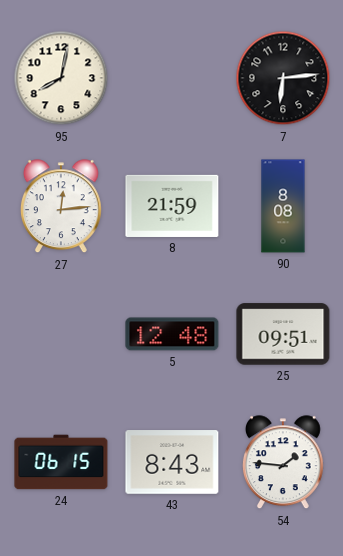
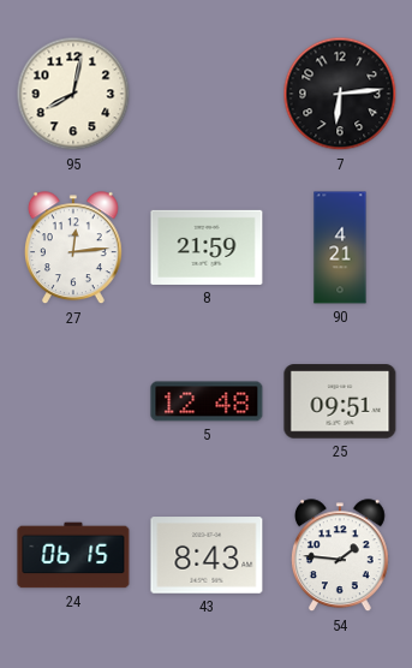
90: 8:08 -> 4:21 (340, 247)
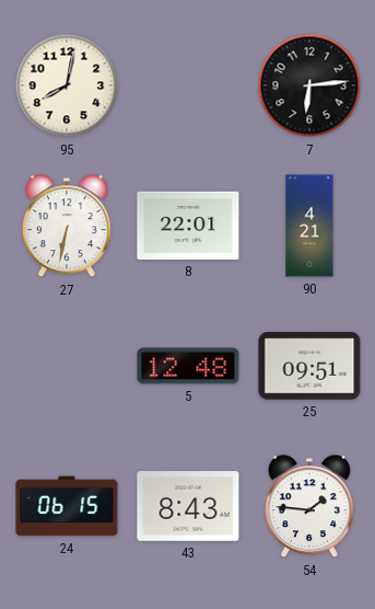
27: 12:14 -> 6:32 (67, 227)
8: 21:59 -> 22:01 (188, 226)
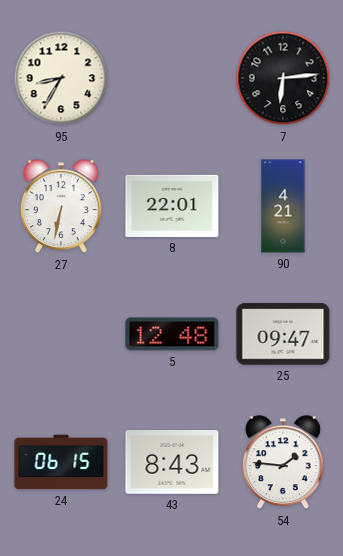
95: 8:02 -> 8:35 (61, 78)
25: 09:51 -> 09:47 (283, 334)
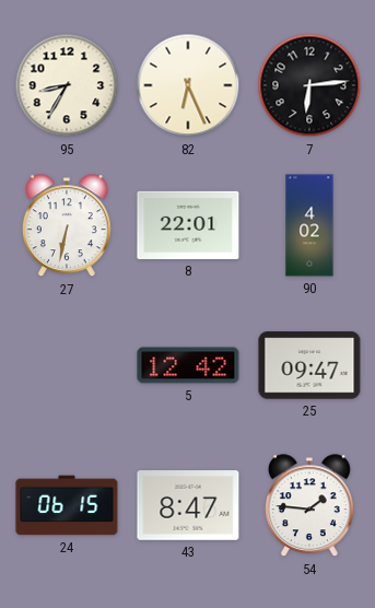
82: none -> 6:26 (188, 85)
90: 4:21 -> 4:02 (309, 225)
5: 12:48 -> 12:42 (188, 365)
43: 8:43 -> 8:47 (188, 505)
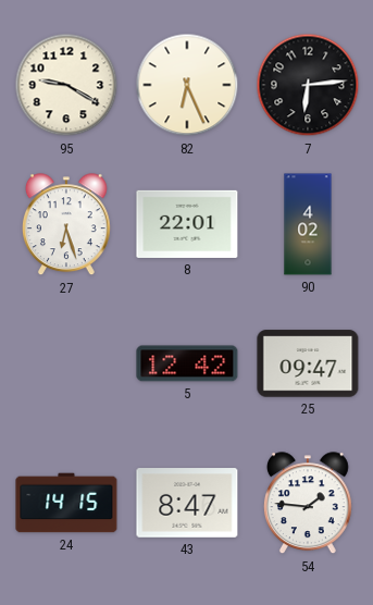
95: 8:35 -> 9:20 (66, 85)
27: 6:32 -> 6:27 (66, 225)
24: 06:15 -> 14:15 (66, 503)
